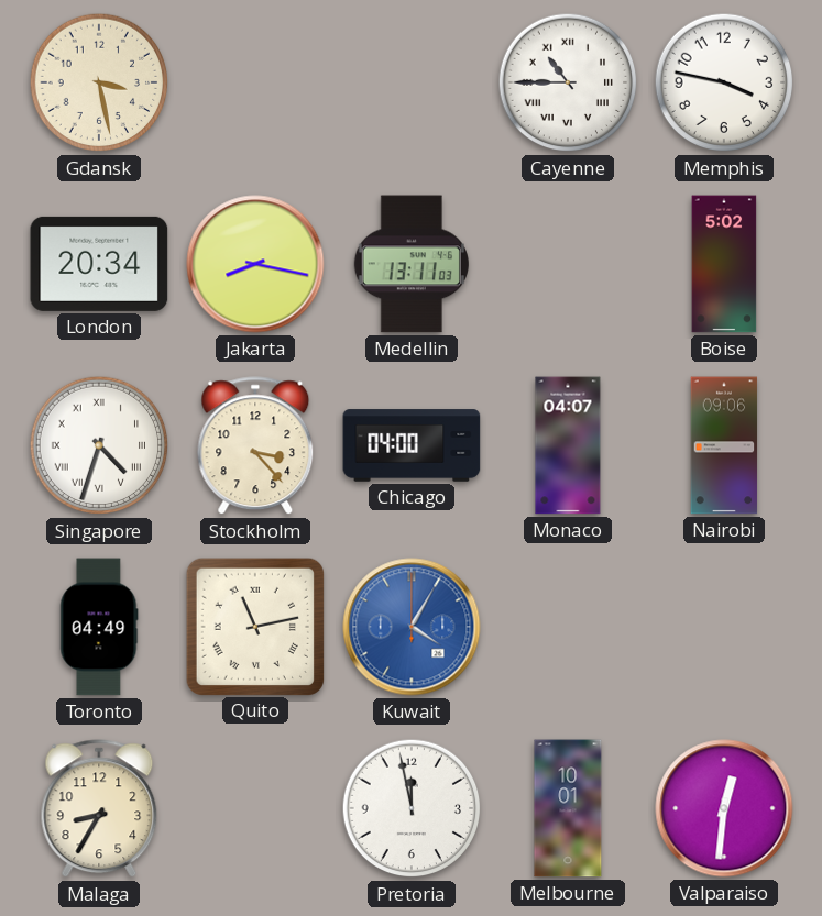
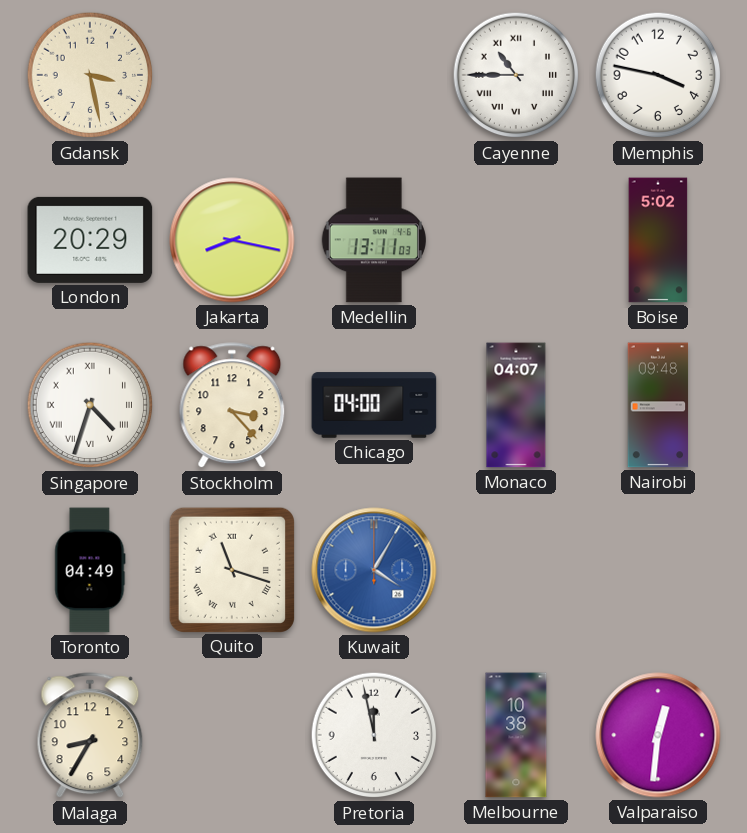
London: 20:34 -> 20:29 (90, 240)
Nairobi: 09:06 -> 09:48 (658, 405)
Quito: 11:13 -> 11:18 (231, 569)
Melbourne: 10:01 -> 10:38 (516, 735)
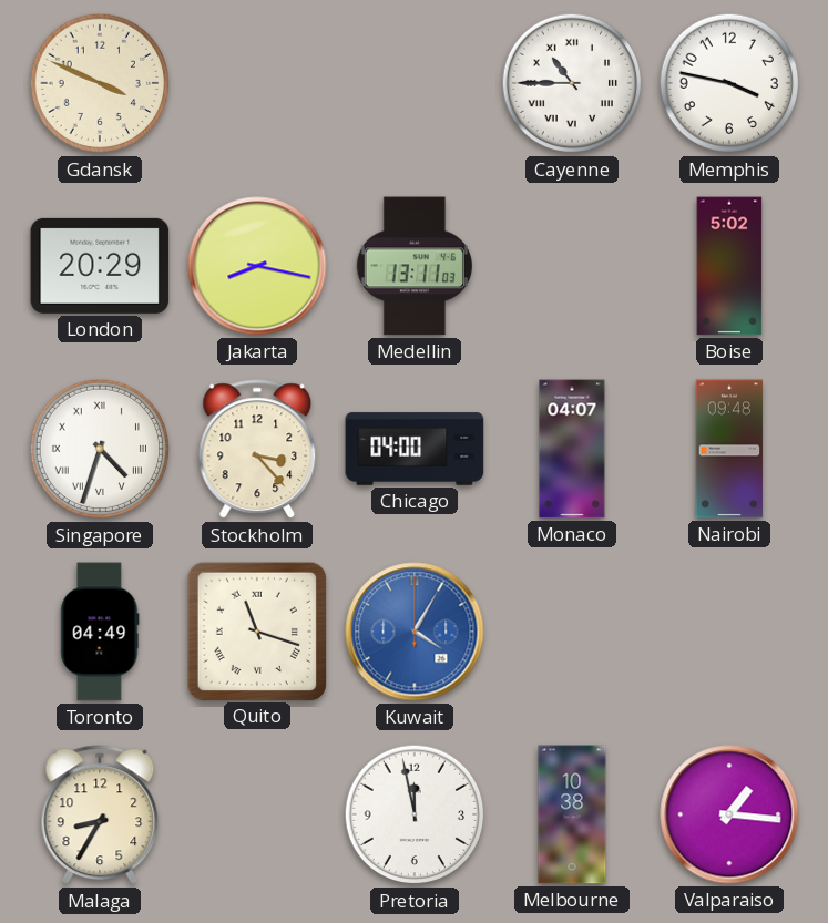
Gdansk: 3:28 -> 3:49 (100, 83)
Valparaiso: 12:31 -> 1:16 (729, 814)
